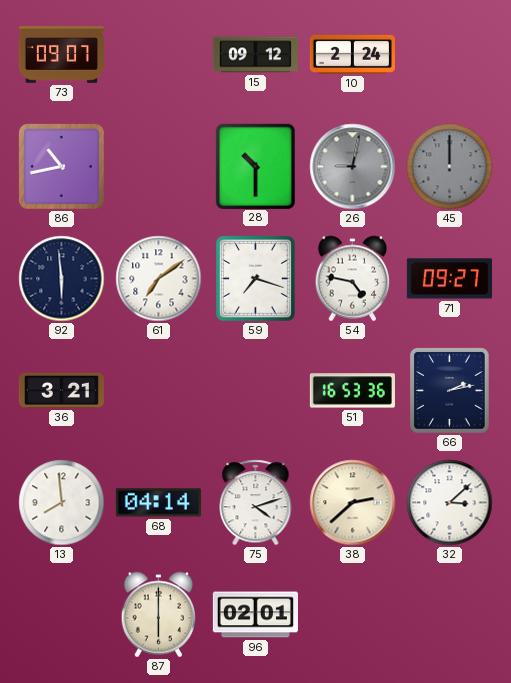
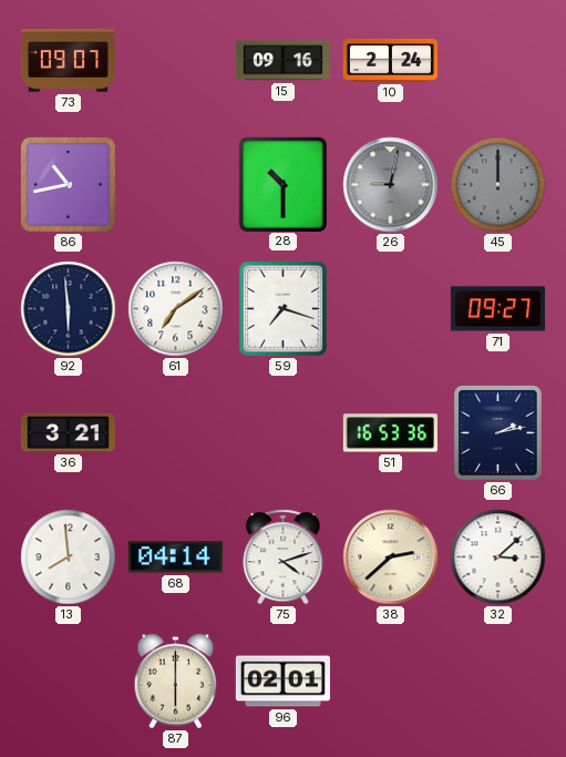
15: 09:12 -> 09:16 (282, 61)
54: 4:47 -> none (353, 279)
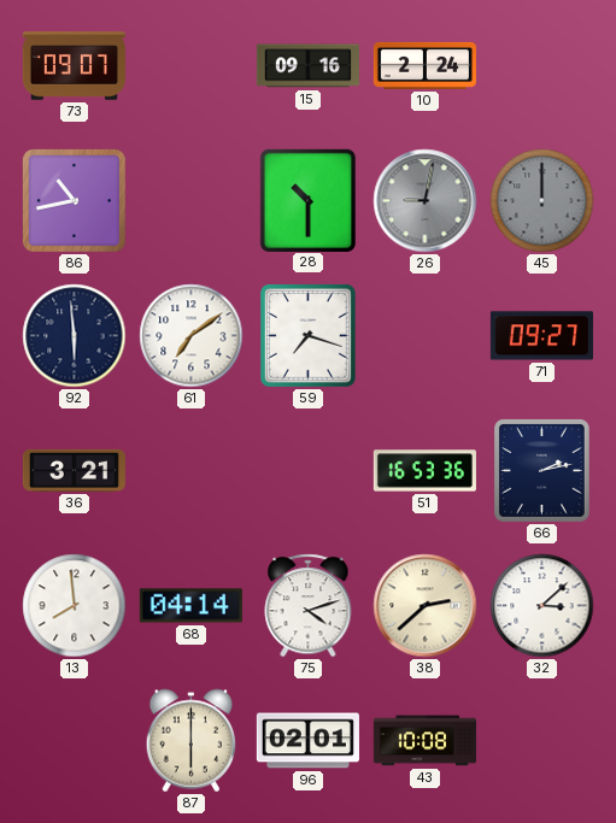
43: none -> 10:08 (424, 741)
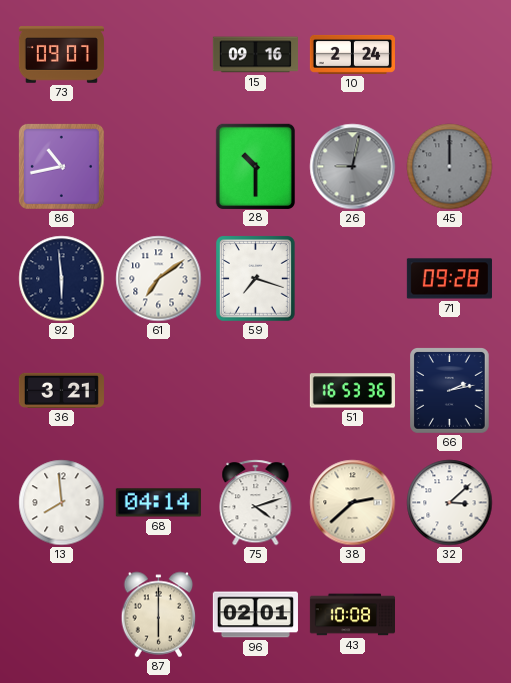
71: 09:27 -> 09:28 (449, 279)
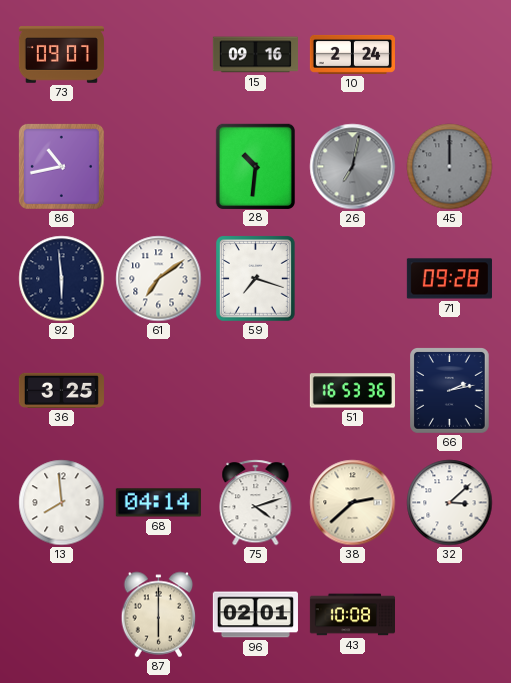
28: 10:30 -> 10:31 (255, 166)
26: 9:02 -> 7:02 (353, 167)
36: 3:21 -> 3:25 (61, 390)
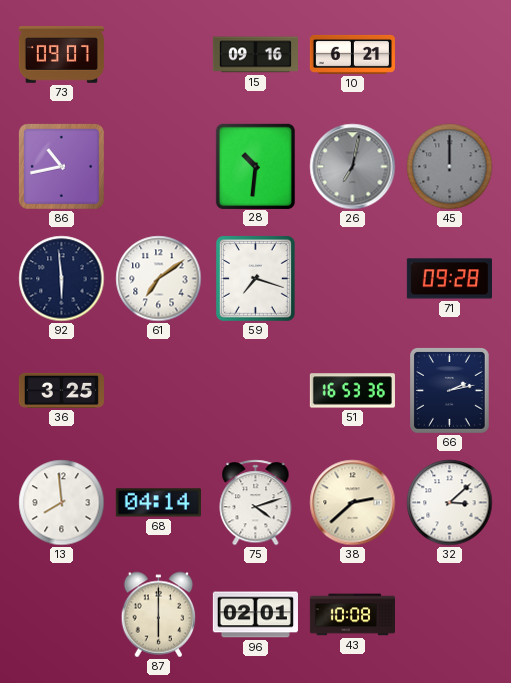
10: 2:24 -> 6:21 (352, 54)
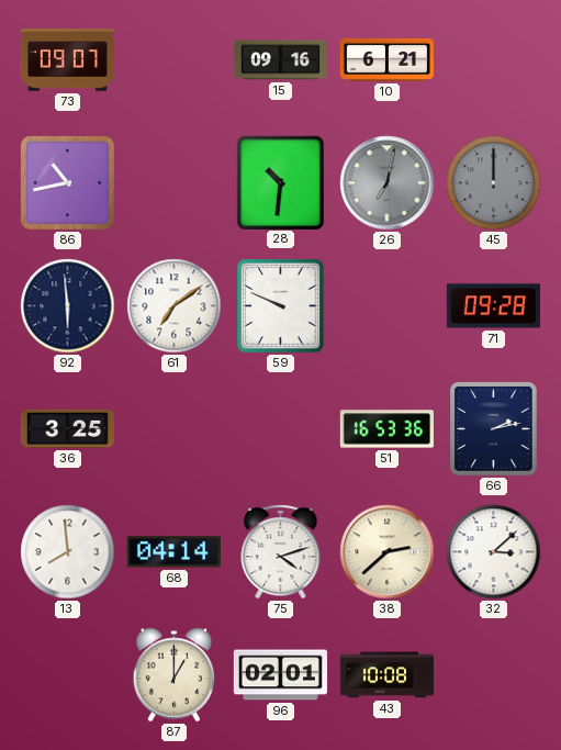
59: 7:18 -> 9:49 (281, 306)
87: 6:00 -> 1:00 (175, 675)
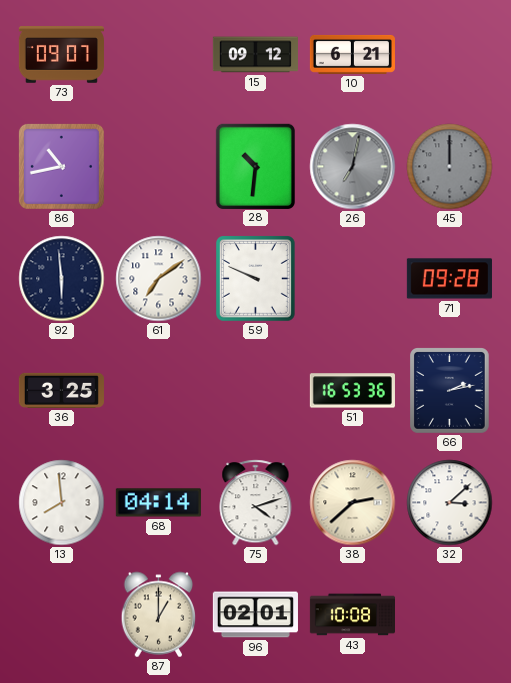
15: 09:16 -> 09:12 (255, 55)
